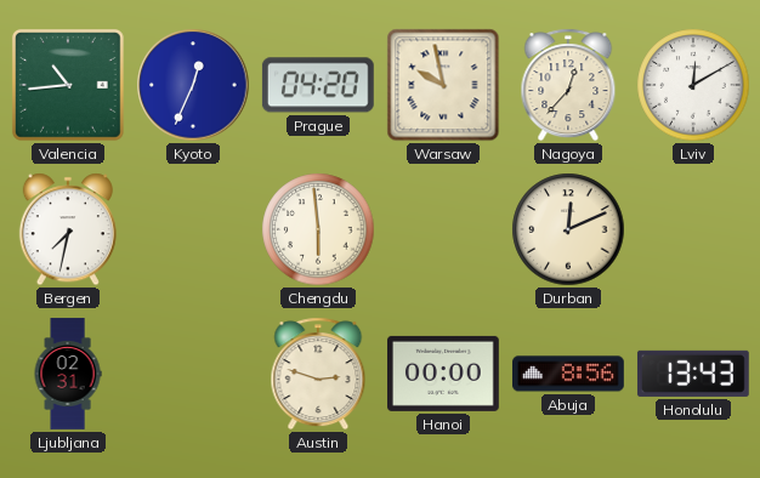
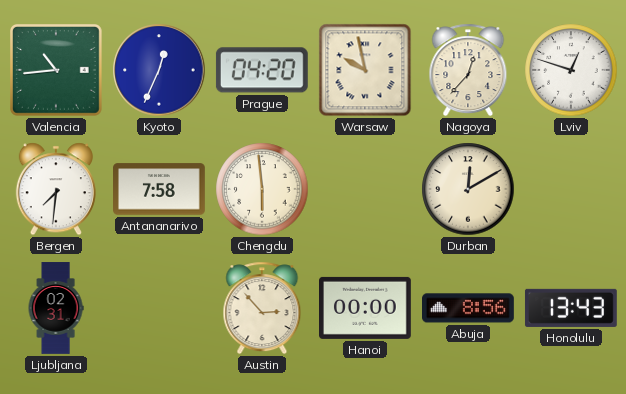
Lviv: 12:10 -> 12:48 (571, 70)
Bergen: 7:32 -> 7:31 (56, 189)
Antananarivo: none -> 7:58 (160, 189)
Durban: 12:11 -> 12:10 (468, 189)
Austin: 2:48 -> 2:53 (262, 308)
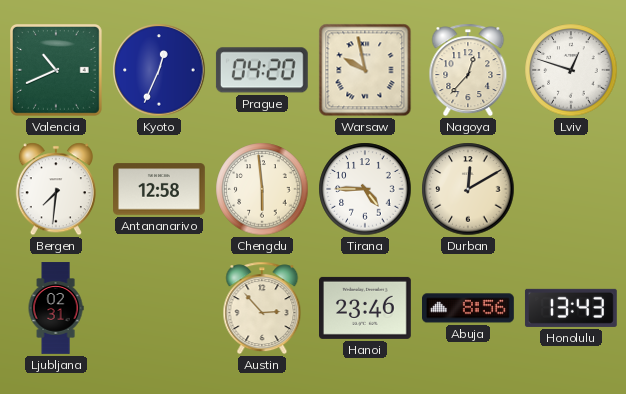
Valencia: 10:44 -> 10:41 (57, 71)
Antananarivo: 7:58 -> 12:58 (160, 189)
Tirana: none -> 4:45 (365, 189)
Hanoi: 00:00 -> 23:46 (366, 308)
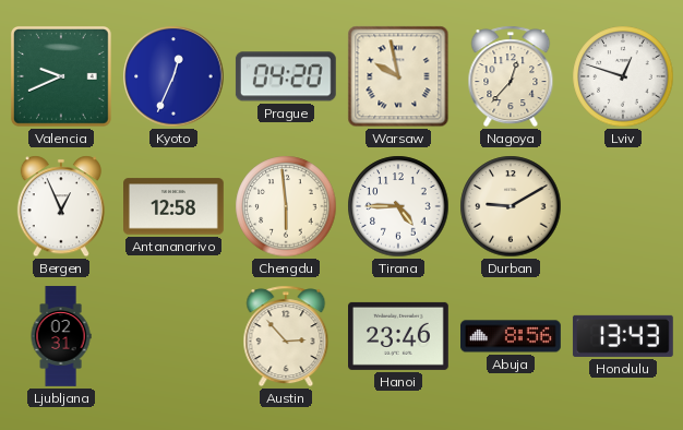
Valencia: 10:41 -> 9:41 (62, 77)
Bergen: 7:31 -> 12:56 (61, 206)
Durban: 12:10 -> 9:10 (511, 206)
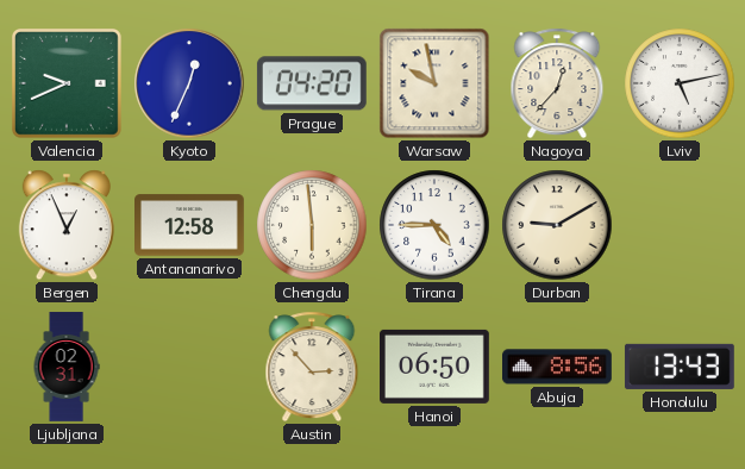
Lviv: 12:48 -> 5:13 (680, 83)
Hanoi: 23:46 -> 06:50 (436, 367)
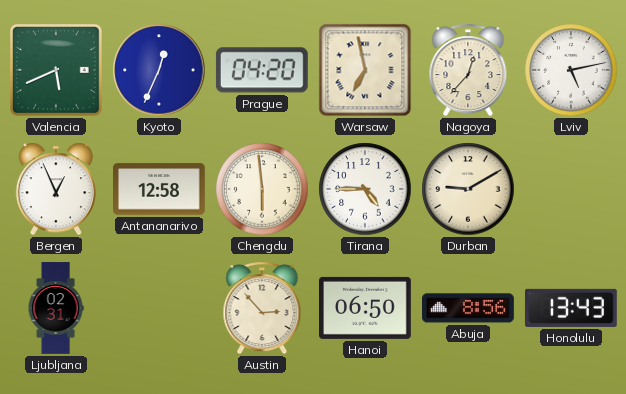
Valencia: 9:41 -> 5:41 (57, 71)
Warsaw: 9:58 -> 6:58 (365, 70)
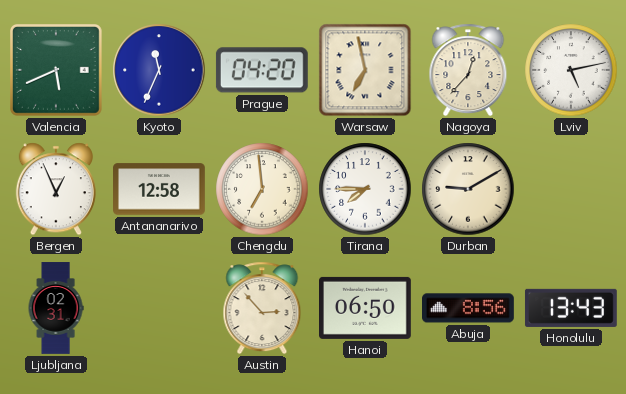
Kyoto: 12:34 -> 11:34 (159, 70)
Chengdu: 5:59 -> 6:59 (262, 189)
Tirana: 4:45 -> 7:45 (365, 189)
